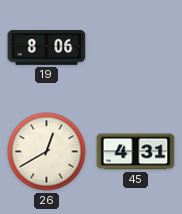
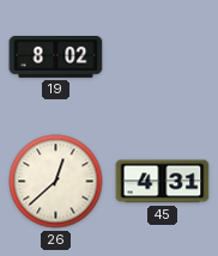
19: 8:06 -> 8:02 (56, 57)
26: 12:40 -> 12:38 (56, 182)
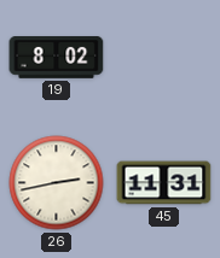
26: 12:38 -> 2:43 (57, 183)
45: 4:31 -> 11:31 (164, 183)
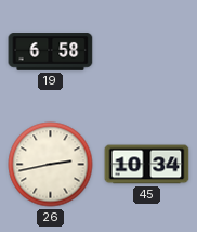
19: 8:02 -> 6:58 (51, 52)
45: 11:31 -> 10:34 (147, 165)
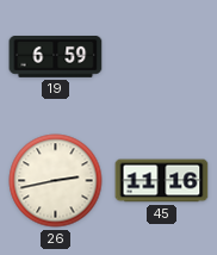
19: 6:58 -> 6:59 (56, 57)
45: 10:34 -> 11:16 (162, 181)
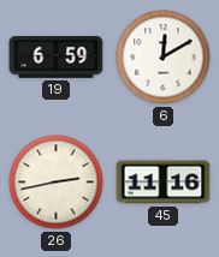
6: none -> 12:10 (164, 58)
